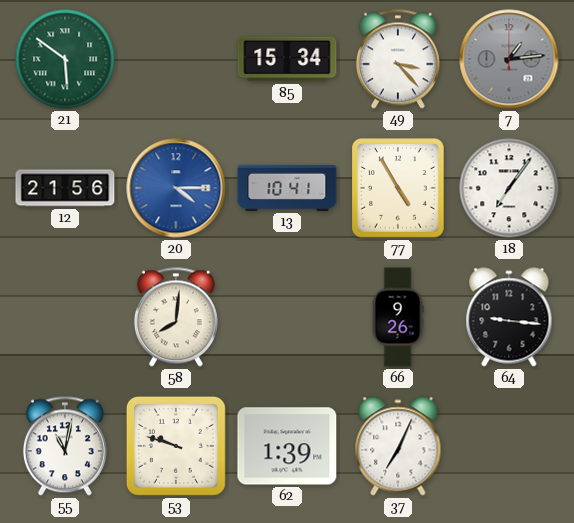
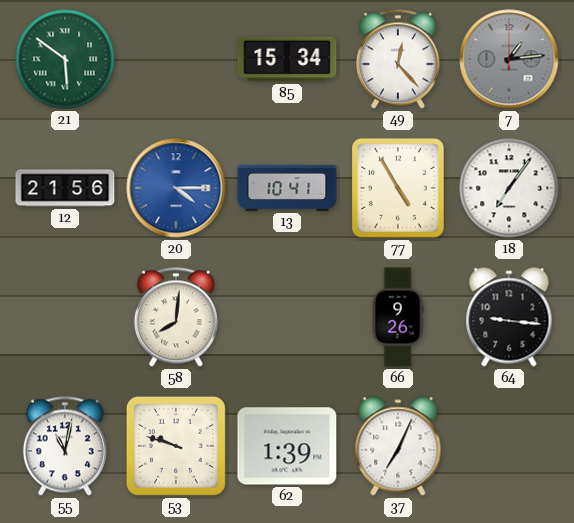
49: 3:23 -> 12:23 (398, 59)
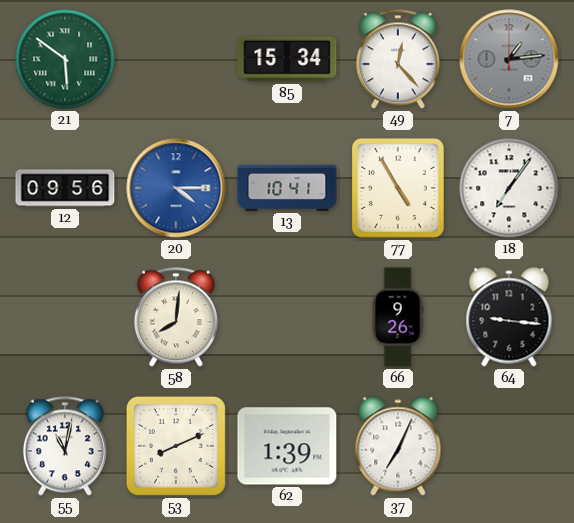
12: 21:56 -> 09:56 (65, 188)
53: 9:48 -> 8:11 (176, 446)
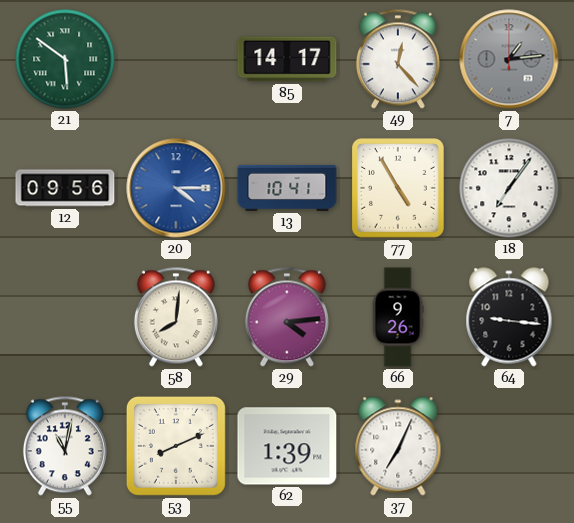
85: 15:34 -> 14:17 (287, 59)
29: none -> 4:14 (287, 317)
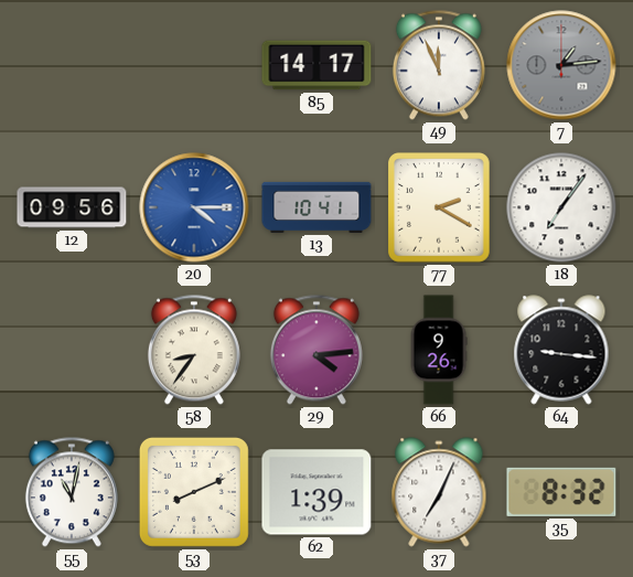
21: 5:51 -> none (65, 59)
49: 12:23 -> 11:56 (439, 65)
77: 4:55 -> 2:20 (440, 209)
58: 8:01 -> 8:36 (194, 350)
35: none -> 8:32 (561, 492)
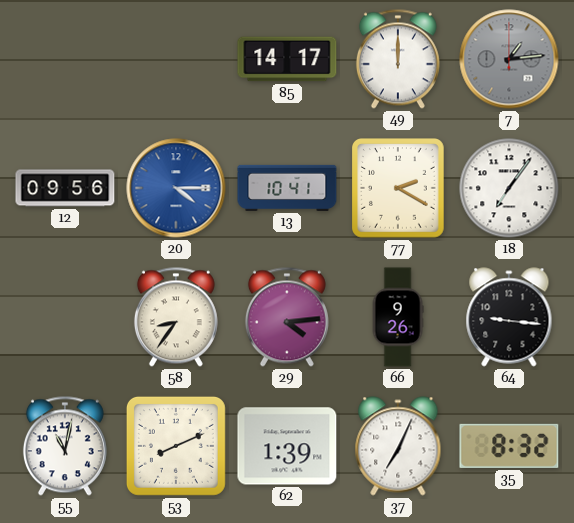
49: 11:56 -> 12:00 (398, 59)
